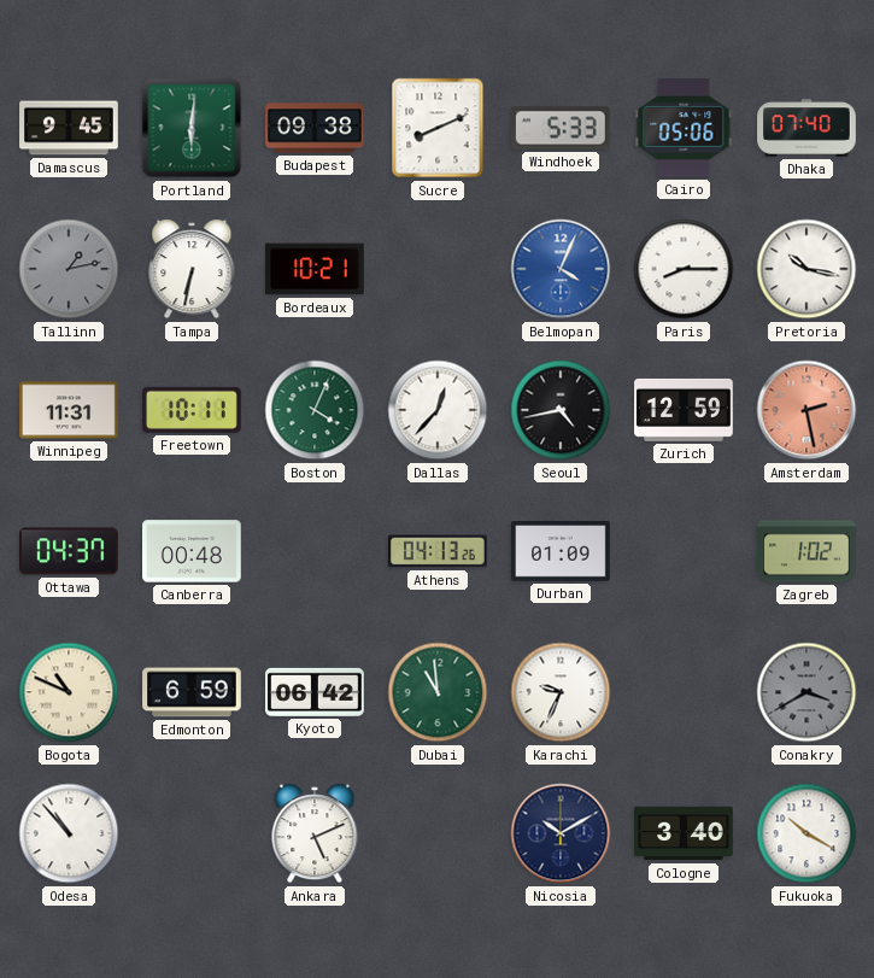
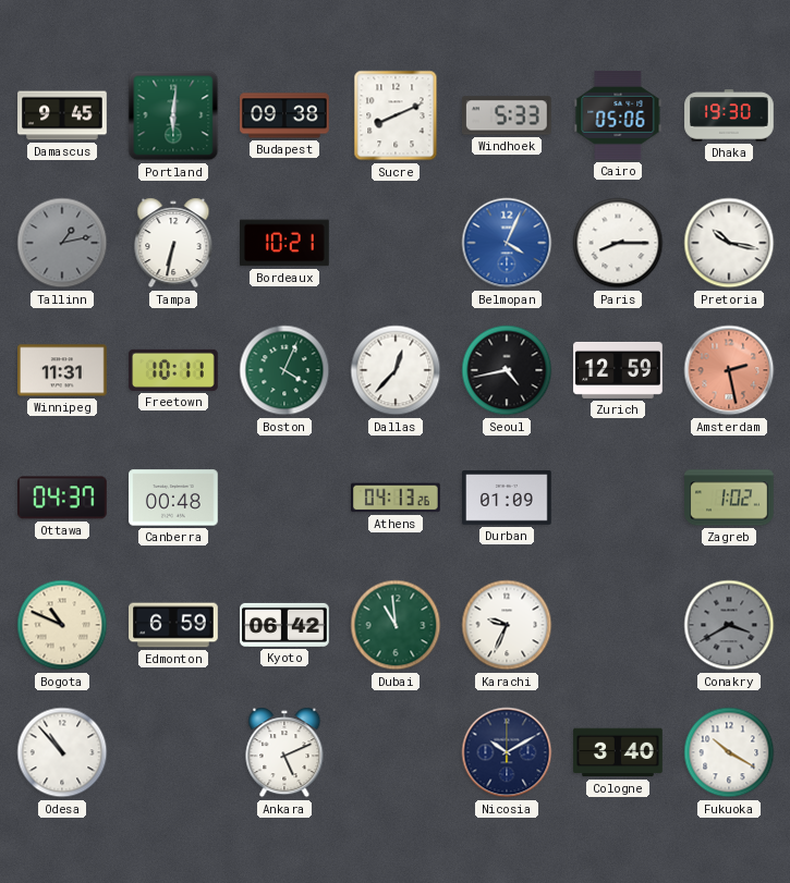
Dhaka: 07:40 -> 19:30 (729, 115)
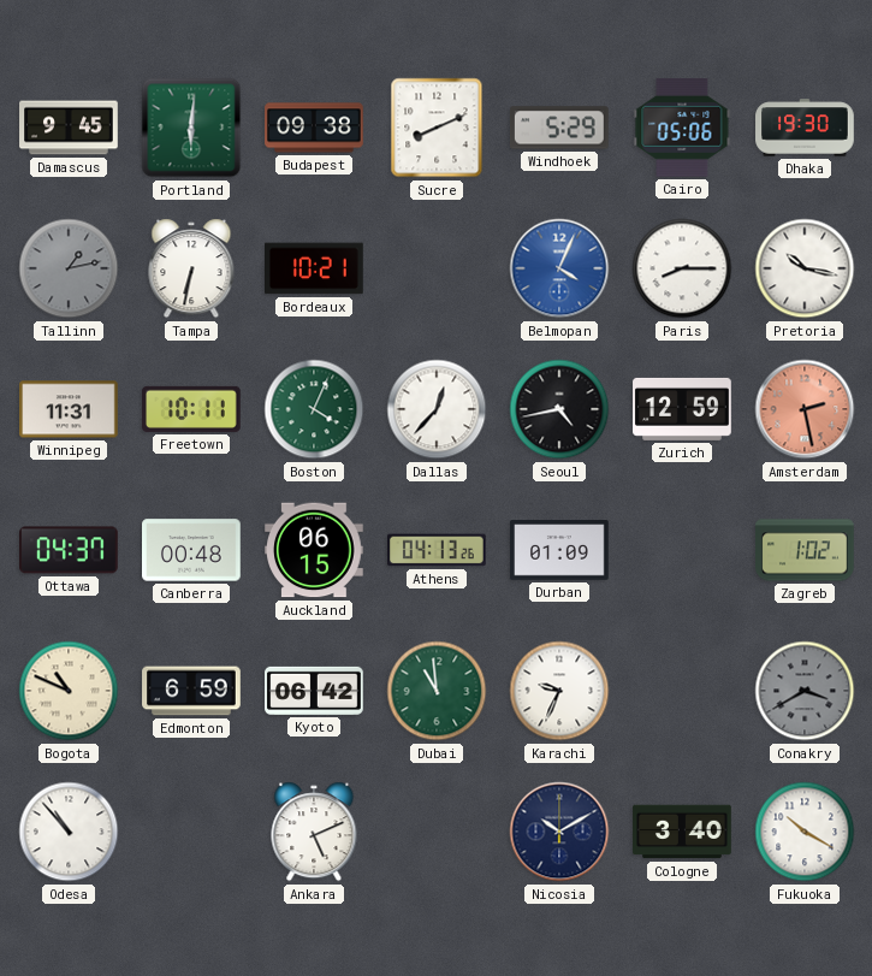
Windhoek: 5:33 -> 5:29 (559, 128)
Auckland: none -> 06:15 (315, 550)
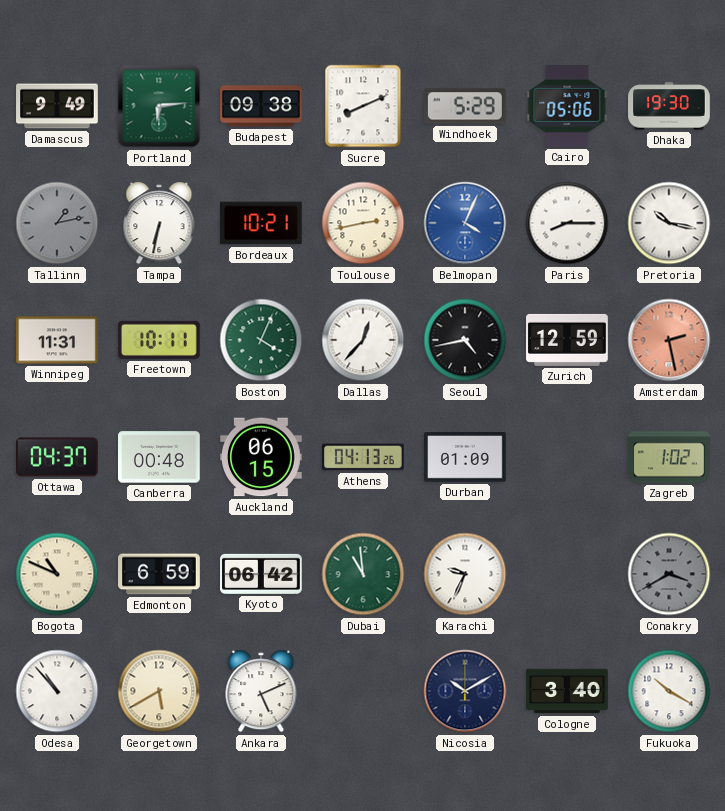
Damascus: 9:45 -> 9:49 (57, 106)
Portland: 6:01 -> 6:14 (159, 106)
Toulouse: none -> 2:43 (363, 223)
Georgetown: none -> 5:40 (159, 691)
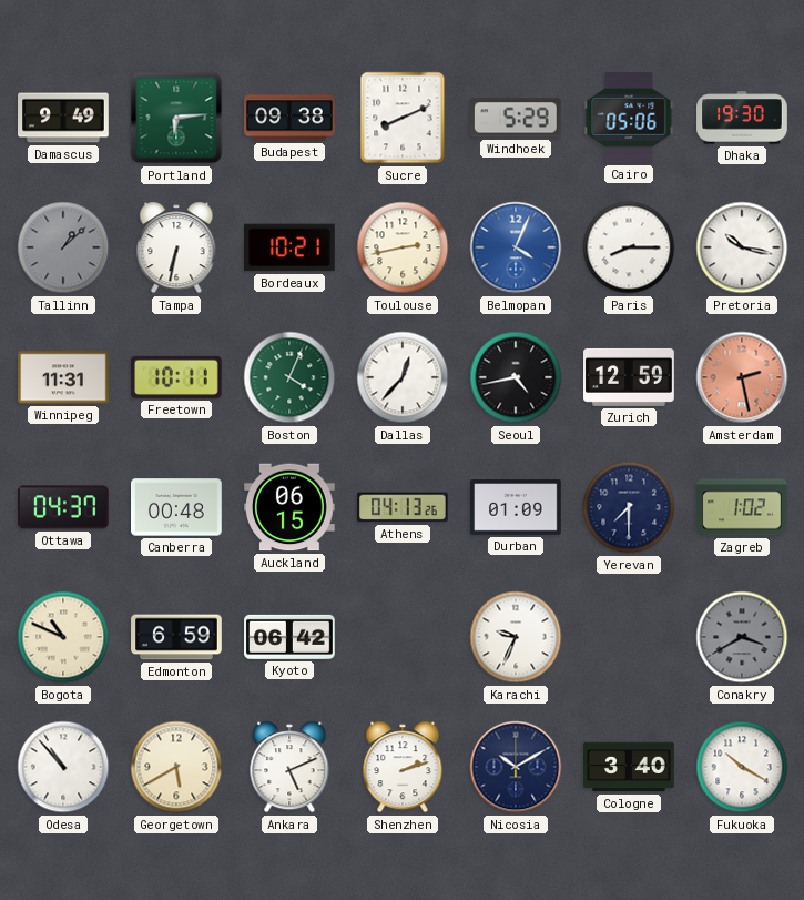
Tallinn: 1:13 -> 1:08 (63, 247)
Yerevan: none -> 7:30 (629, 507)
Dubai: 10:59 -> none (363, 574)
Shenzhen: none -> 2:12 (403, 767)
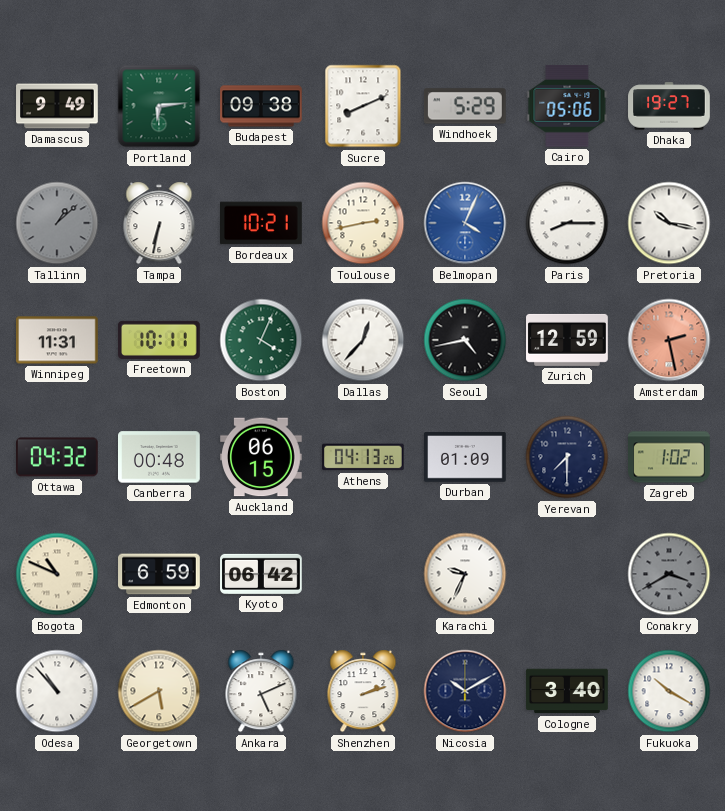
Dhaka: 19:30 -> 19:27 (669, 106)
Ottawa: 04:37 -> 04:32 (58, 457)
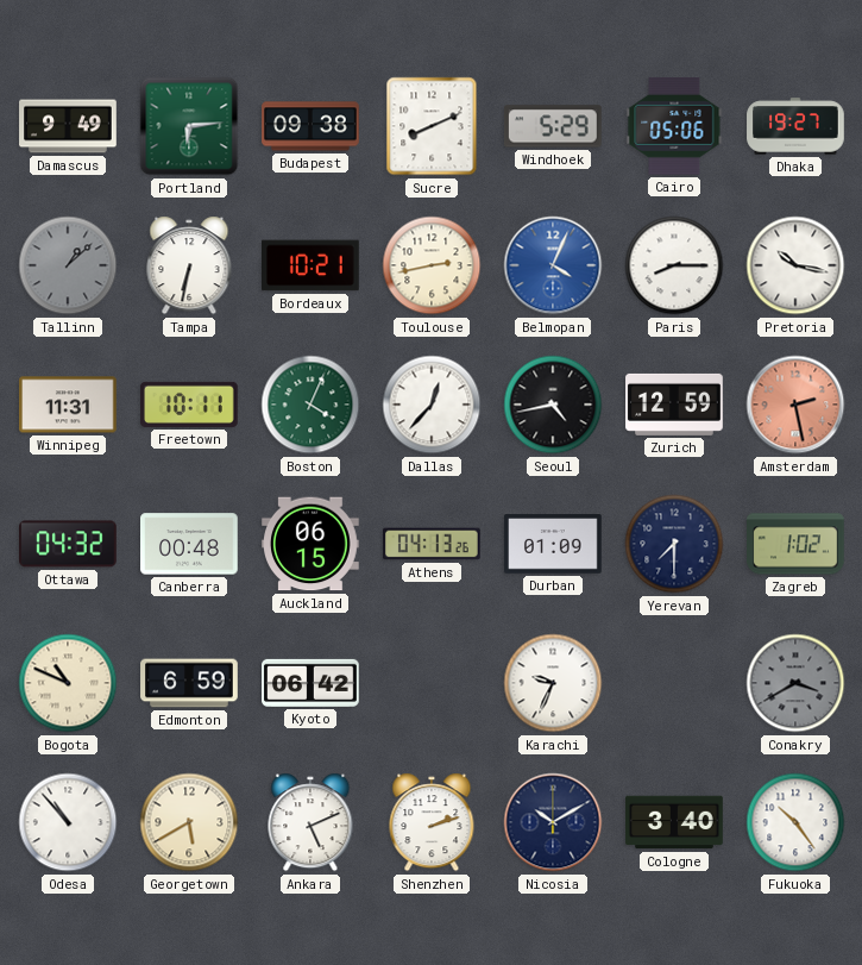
Fukuoka: 10:20 -> 10:24 (795, 822)
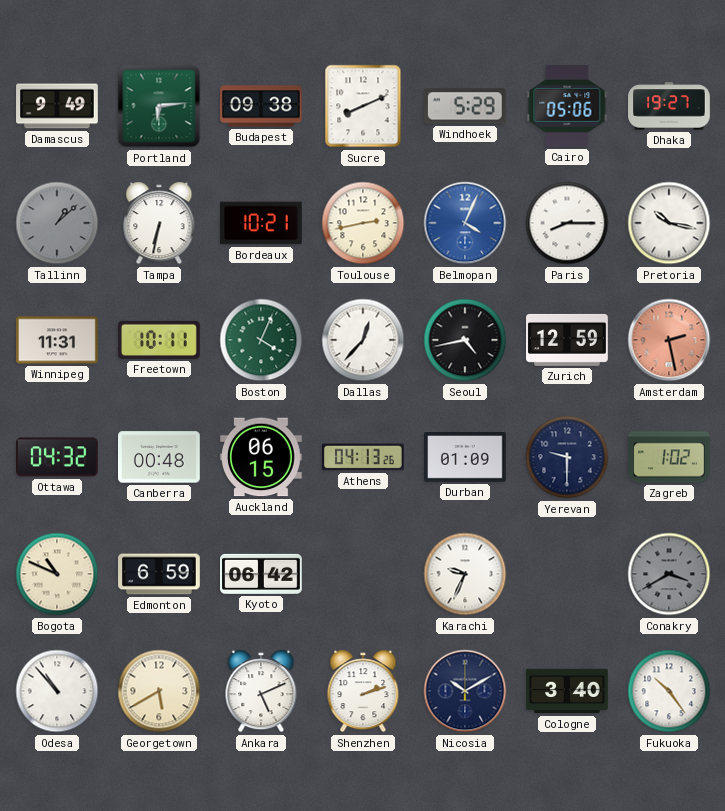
Yerevan: 7:30 -> 9:30 (567, 457)
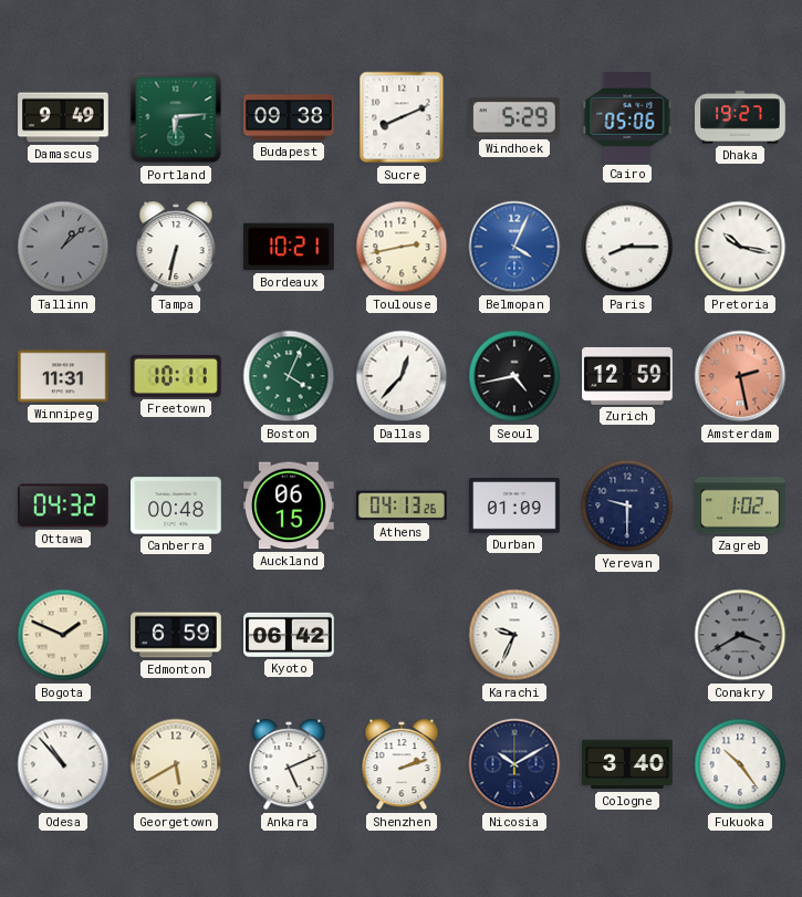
Bogota: 10:49 -> 1:49 (63, 635)
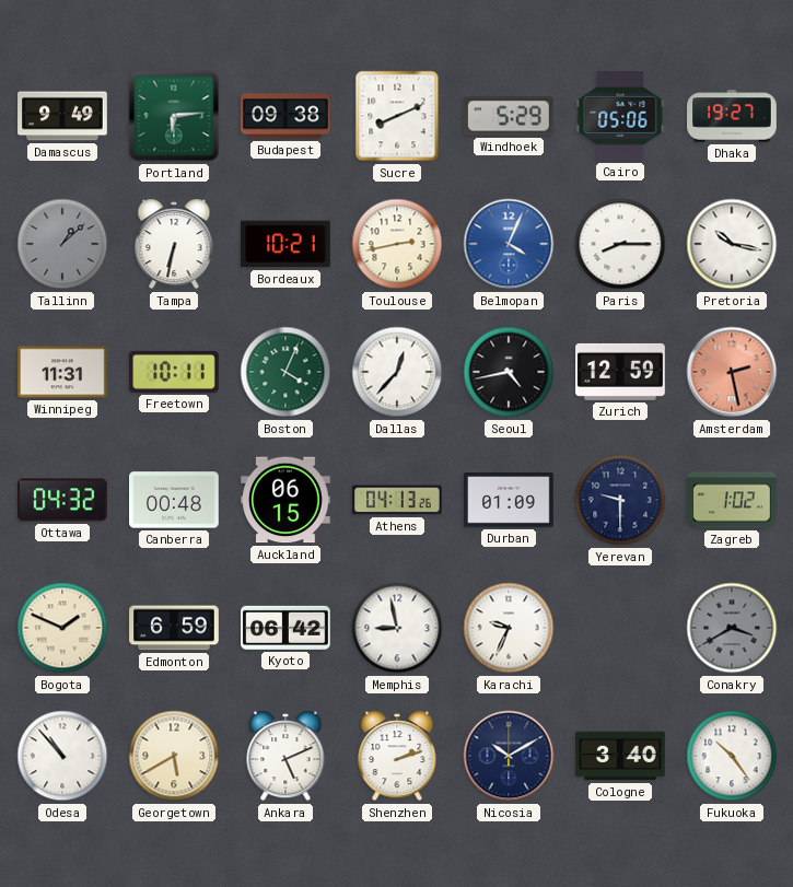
Memphis: none -> 8:58 (397, 628)
